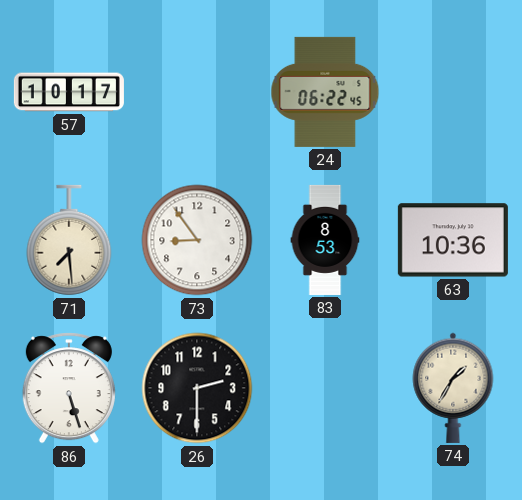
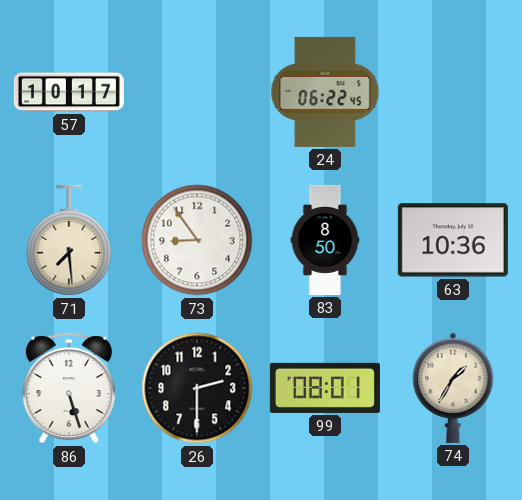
83: 8:53 -> 8:50 (325, 240)
99: none -> 08:01 (325, 388)
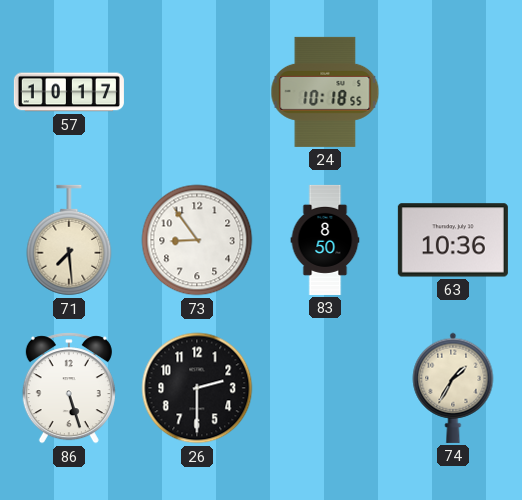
24: 06:22 -> 10:18 (325, 92)
99: 08:01 -> none (325, 388)
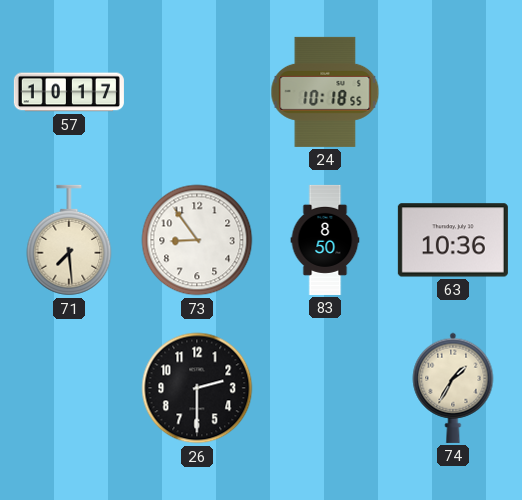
86: 5:27 -> none (69, 388)
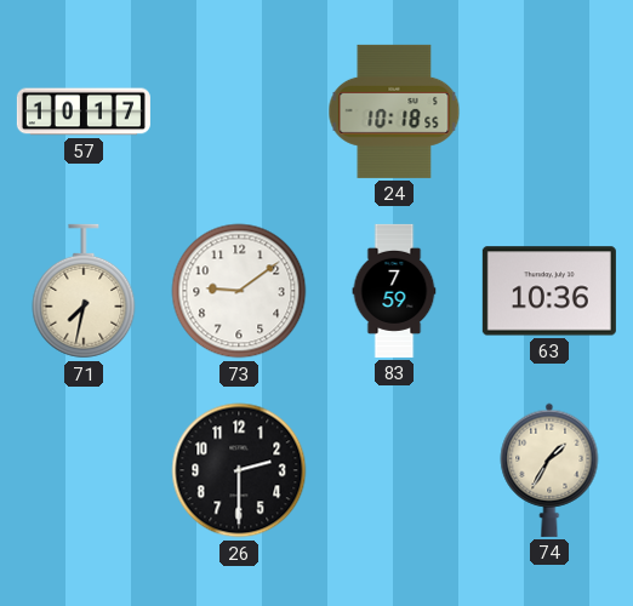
71: 7:29 -> 7:32 (84, 291)
73: 8:54 -> 9:09 (239, 291)
83: 8:50 -> 7:59 (394, 291)
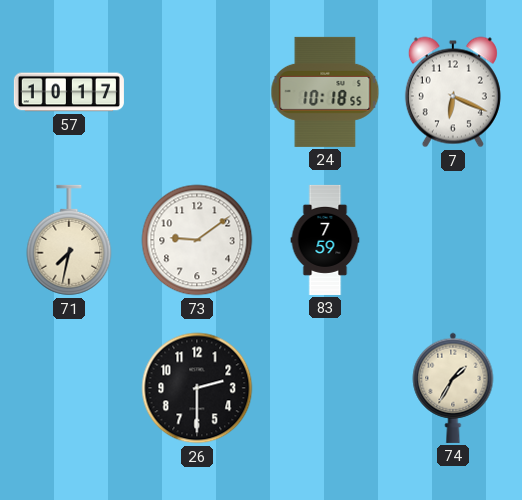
7: none -> 6:19 (453, 92)
63: 10:36 -> none (549, 291)
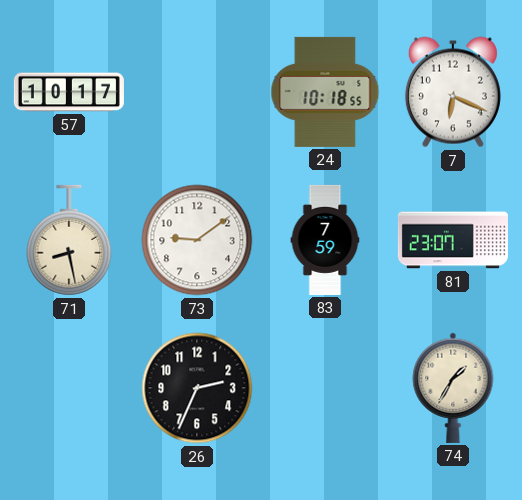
71: 7:32 -> 8:28 (69, 240)
81: none -> 23:07 (453, 240)
26: 2:30 -> 2:34 (197, 388)
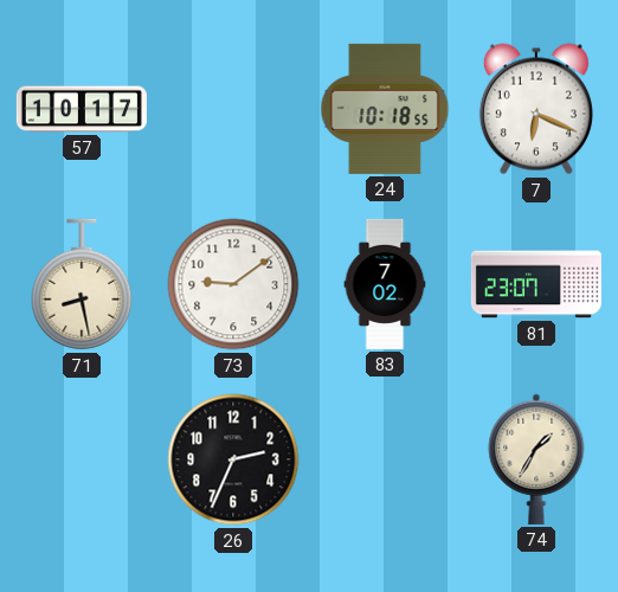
83: 7:59 -> 7:02 (385, 284)
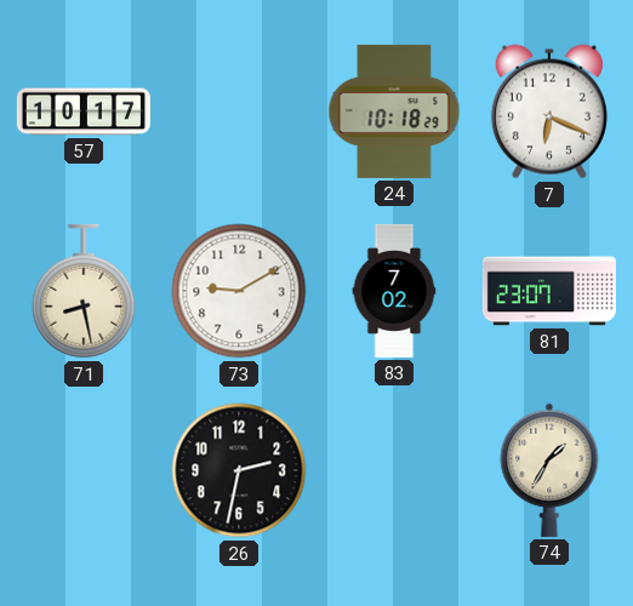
24: 10:18:55 -> 10:18:29 (394, 112)
73: 9:09 -> 9:10 (239, 291)
26: 2:34 -> 2:32 (239, 470)
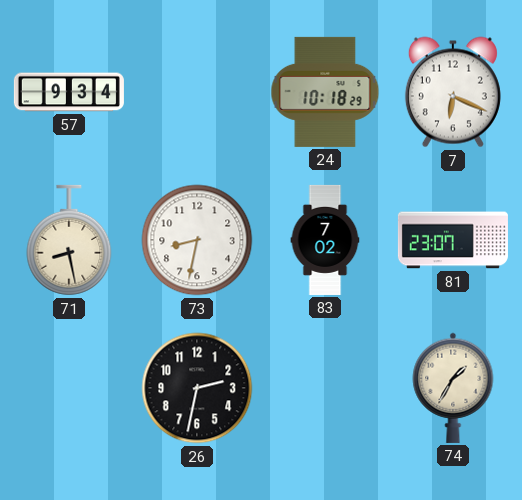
57: 10:17 -> 9:34 (69, 92)
73: 9:10 -> 8:32 (197, 240)
